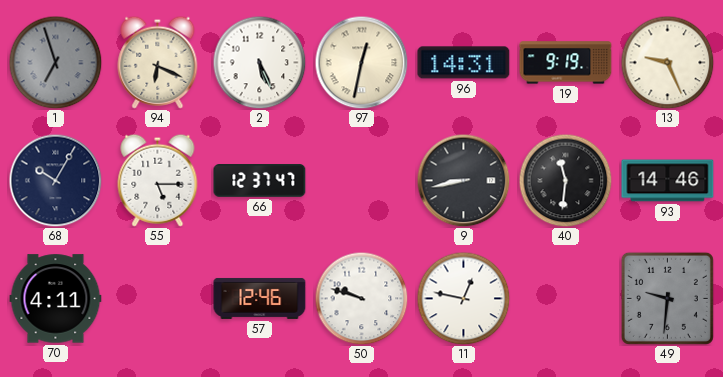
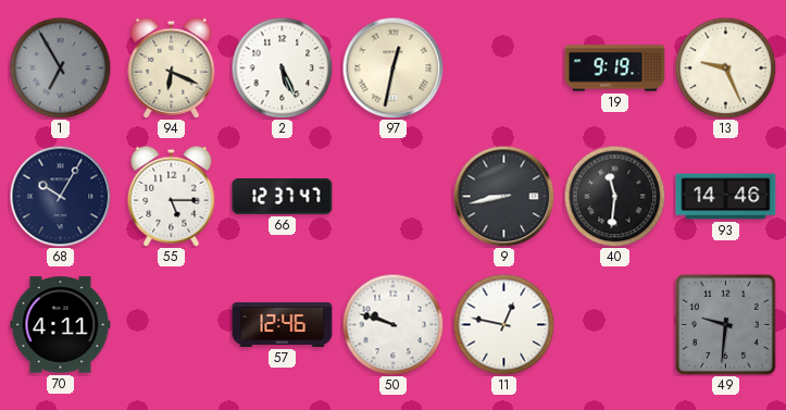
1: 6:57 -> 6:55 (60, 67)
96: 14:31 -> none (464, 63)
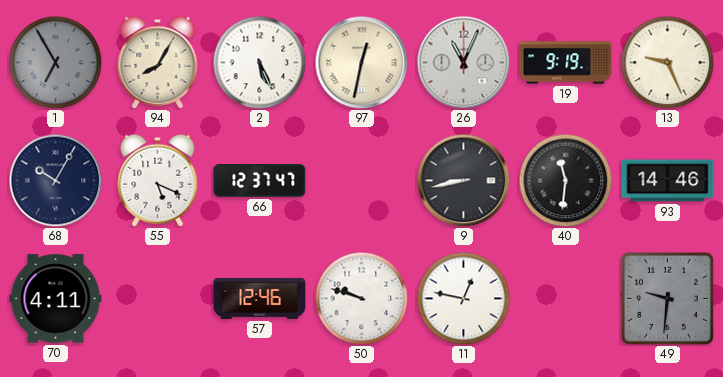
94: 6:19 -> 8:05 (158, 62)
26: none -> 11:04 (463, 62)
55: 5:15 -> 5:19 (158, 180)
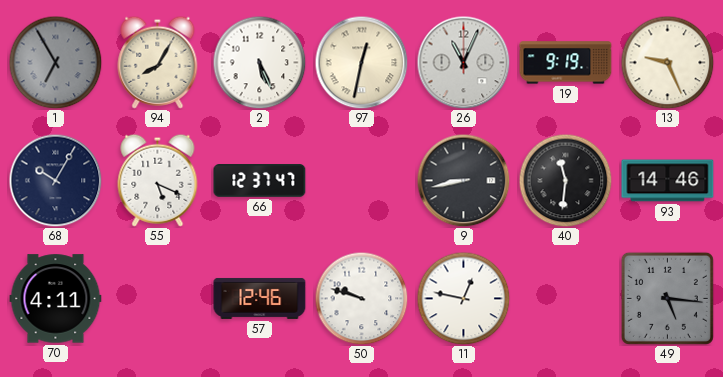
49: 9:31 -> 5:16 (667, 298)
